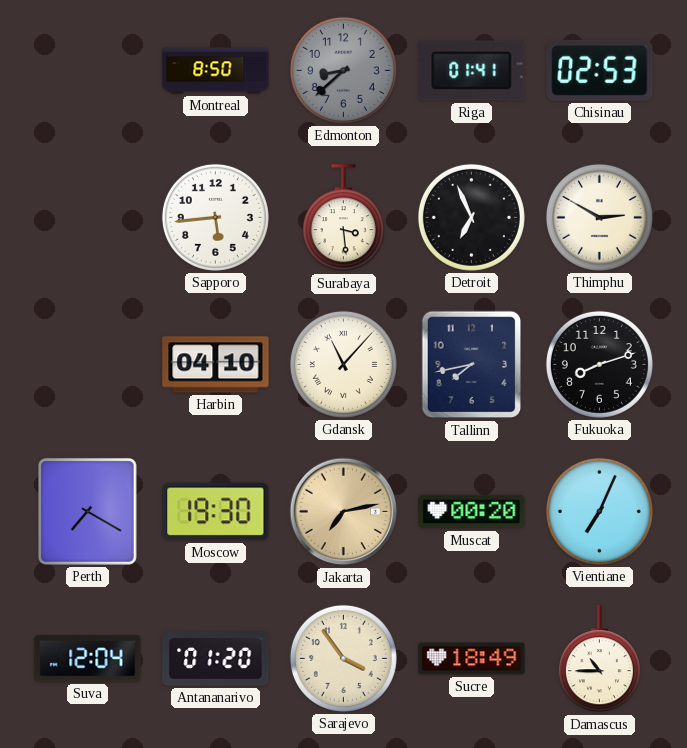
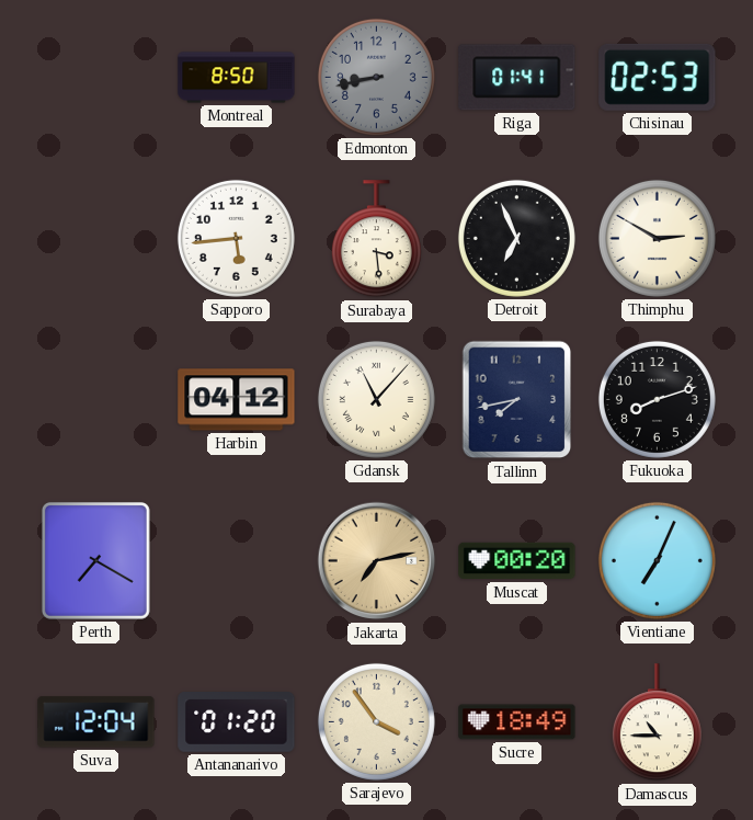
Edmonton: 8:38 -> 8:43 (376, 77)
Harbin: 04:10 -> 04:12 (237, 400)
Moscow: 19:30 -> none (216, 512)
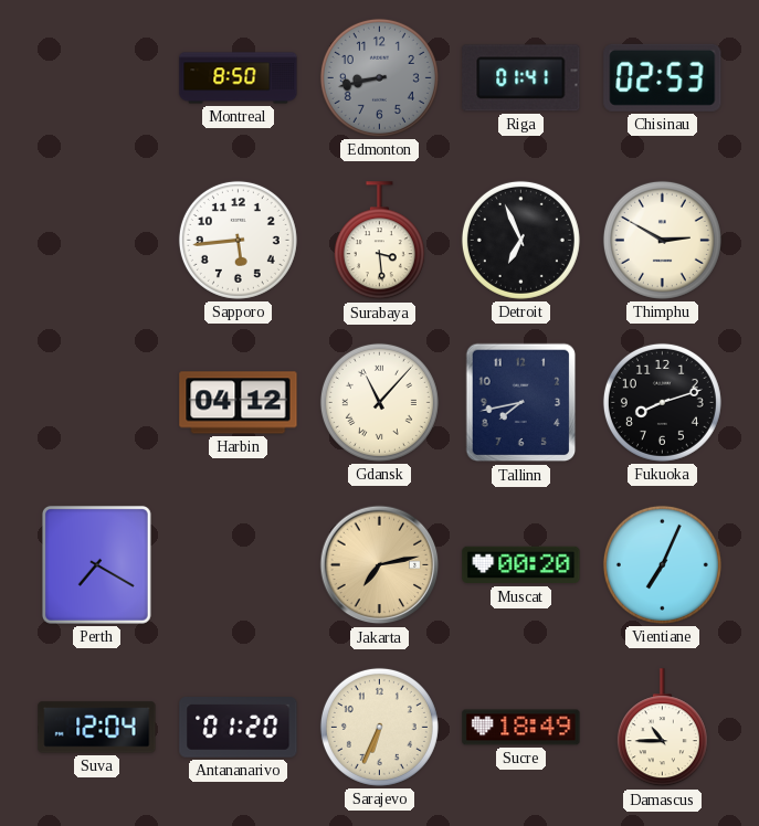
Sarajevo: 3:54 -> 6:34 (379, 727)
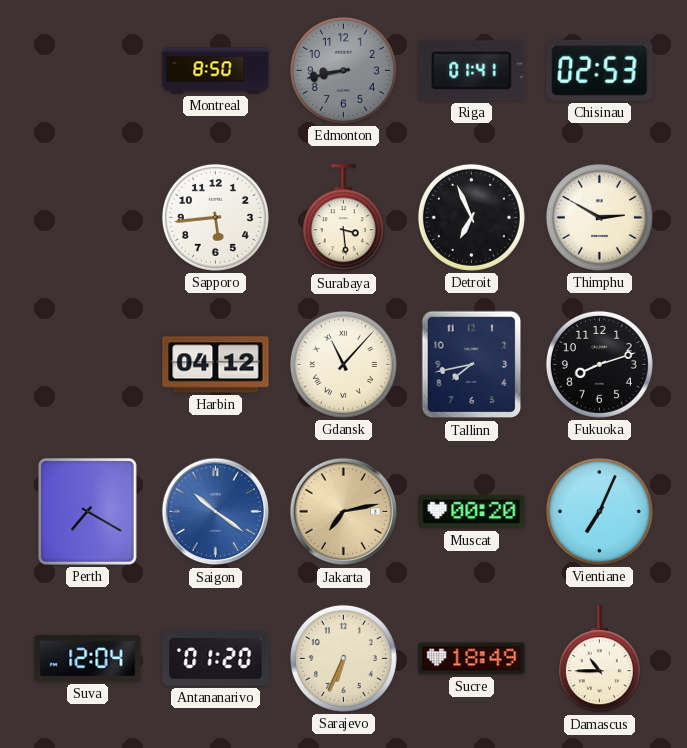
Saigon: none -> 10:21 (216, 512)
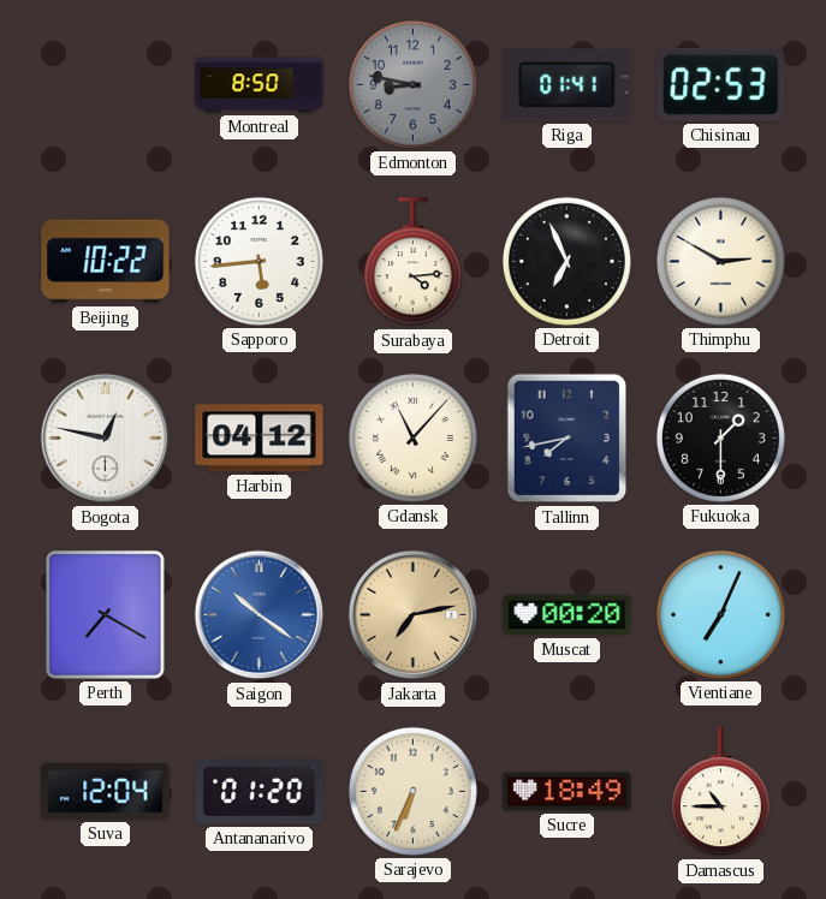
Edmonton: 8:43 -> 8:47 (412, 84)
Beijing: none -> 10:22 (106, 262)
Surabaya: 3:29 -> 4:14 (412, 262)
Bogota: none -> 12:47 (106, 439)
Fukuoka: 8:12 -> 1:30 (720, 437)
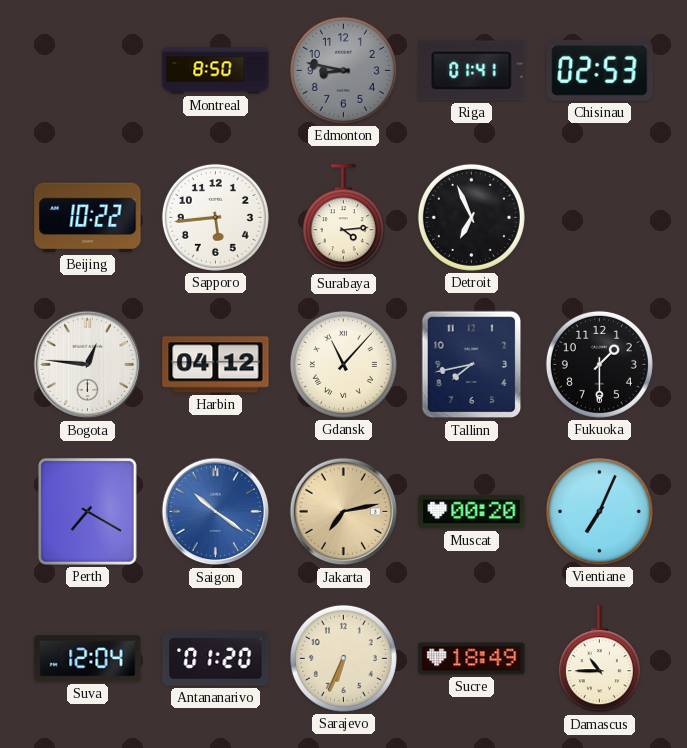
Thimphu: 2:50 -> none (720, 261)
Bogota: 12:47 -> 12:46 (88, 365)
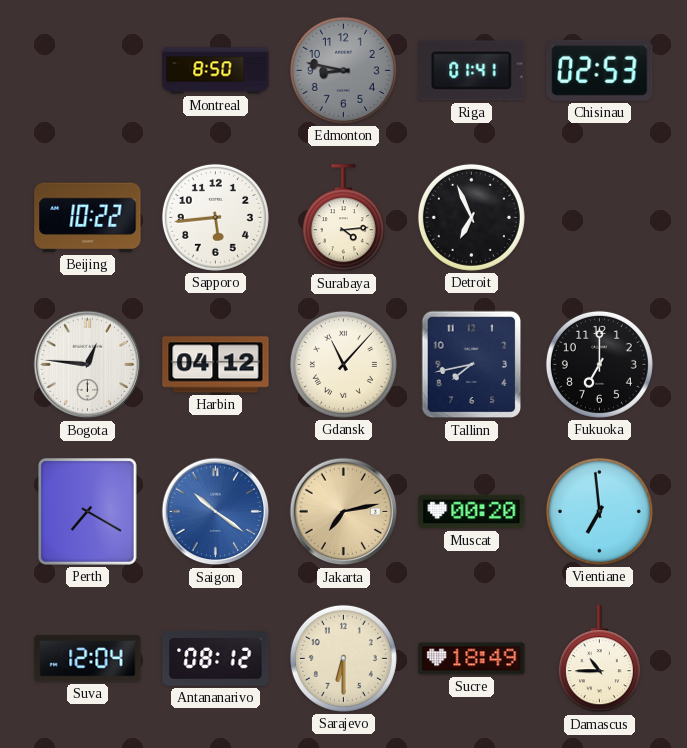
Fukuoka: 1:30 -> 7:00 (599, 364)
Vientiane: 7:04 -> 6:59 (599, 511)
Antananarivo: 01:20 -> 08:12 (216, 659)
Sarajevo: 6:34 -> 6:30 (343, 658)
